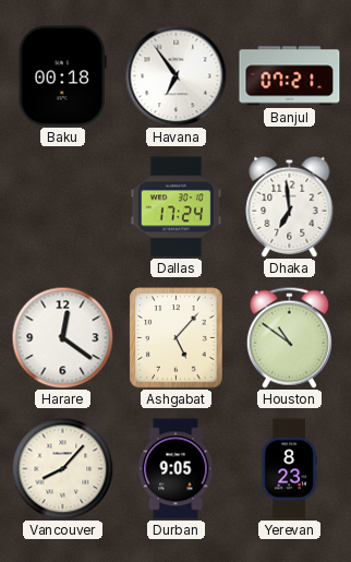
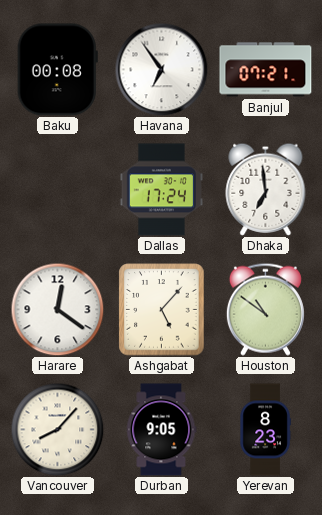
Baku: 00:18 -> 00:08 (57, 70)
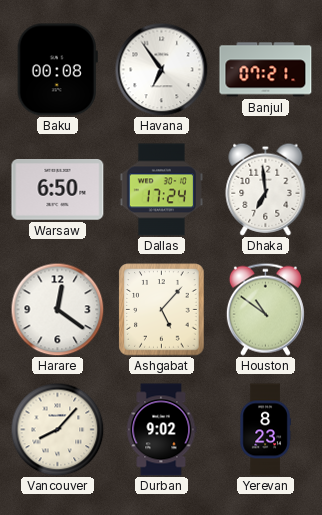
Warsaw: none -> 6:50 (58, 190)
Durban: 9:05 -> 9:02 (161, 430)
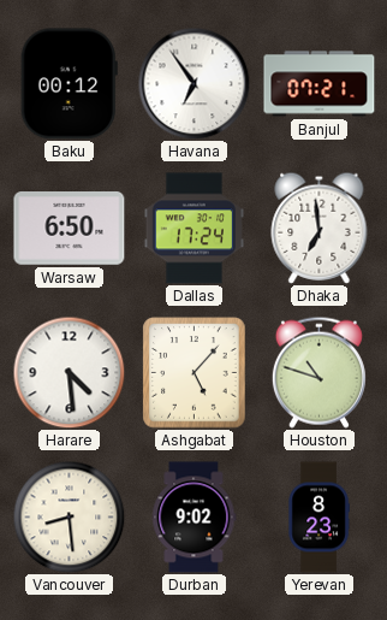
Baku: 00:08 -> 00:12 (69, 84)
Harare: 12:21 -> 4:29 (69, 372)
Houston: 10:51 -> 10:48 (318, 372)
Vancouver: 8:07 -> 8:29 (69, 516)
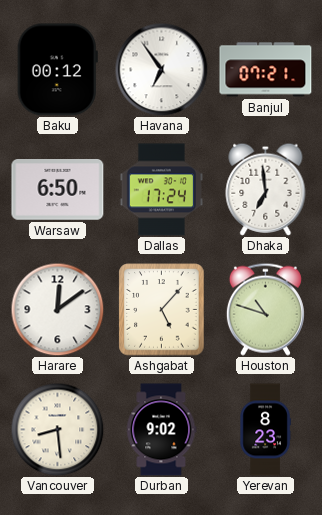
Harare: 4:29 -> 12:09 (57, 309)
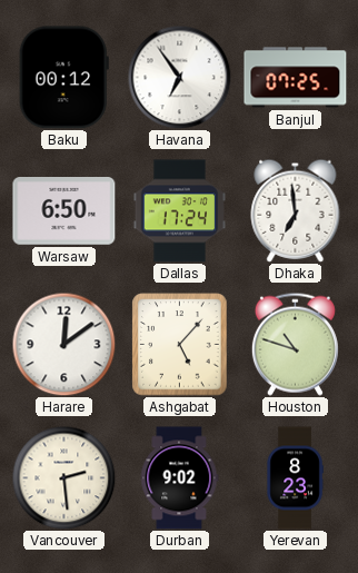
Banjul: 07:21 -> 07:25 (296, 78)
Vancouver: 8:29 -> 2:29 (63, 477)
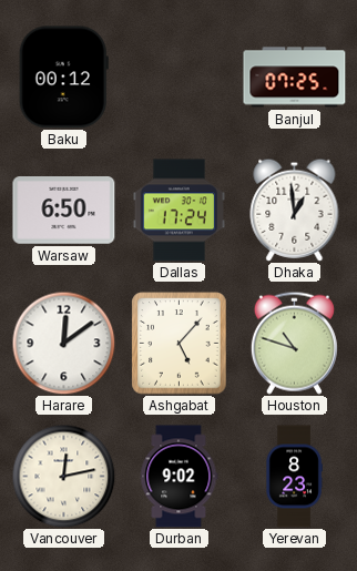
Havana: 6:54 -> none (179, 77)
Dhaka: 6:59 -> 12:59 (295, 210)
Vancouver: 2:29 -> 12:13 (63, 476)
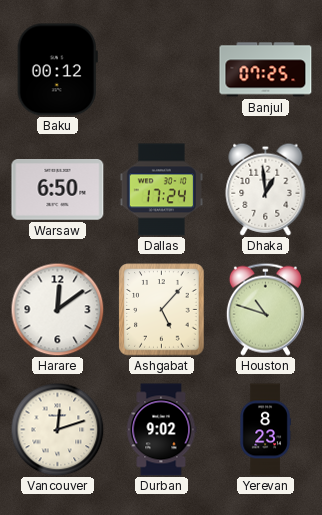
Vancouver: 12:13 -> 12:12 (57, 429)
